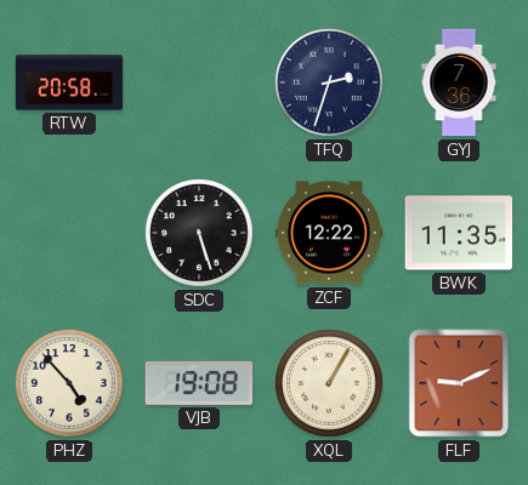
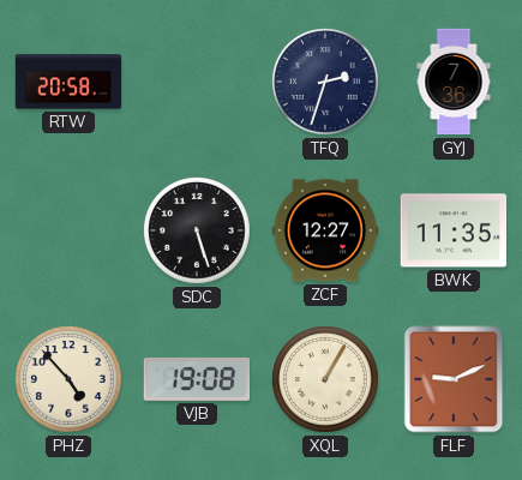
ZCF: 12:22 -> 12:27 (325, 230)
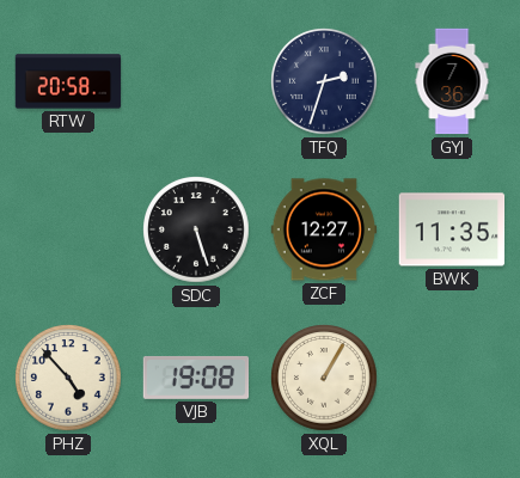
FLF: 9:11 -> none (454, 379)
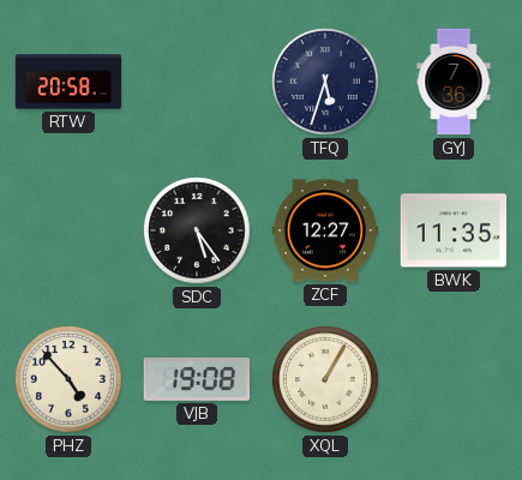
TFQ: 2:33 -> 5:33 (325, 82)
SDC: 5:27 -> 5:24 (197, 230)
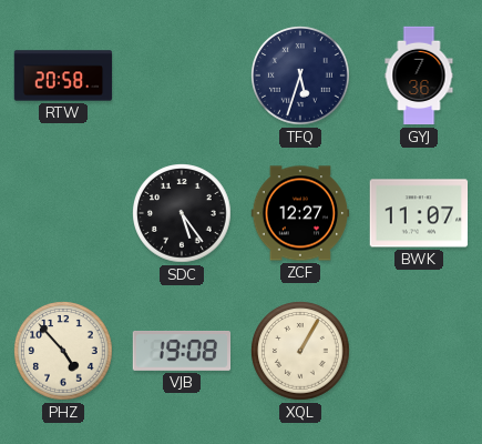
BWK: 11:35 -> 11:07 (419, 213)
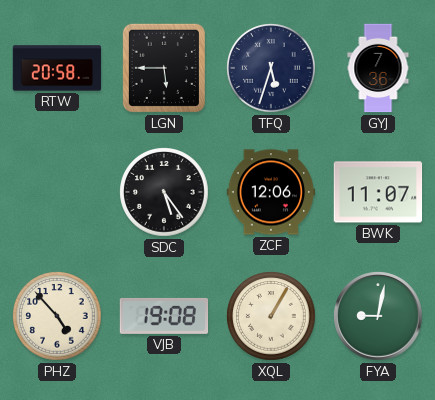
LGN: none -> 5:45 (164, 68)
ZCF: 12:27 -> 12:06 (271, 192)
FYA: none -> 9:02 (378, 316)
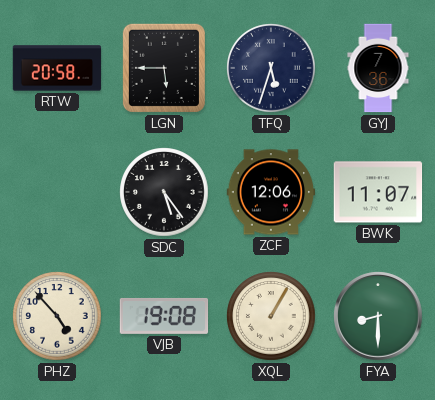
FYA: 9:02 -> 8:30 (378, 316)
